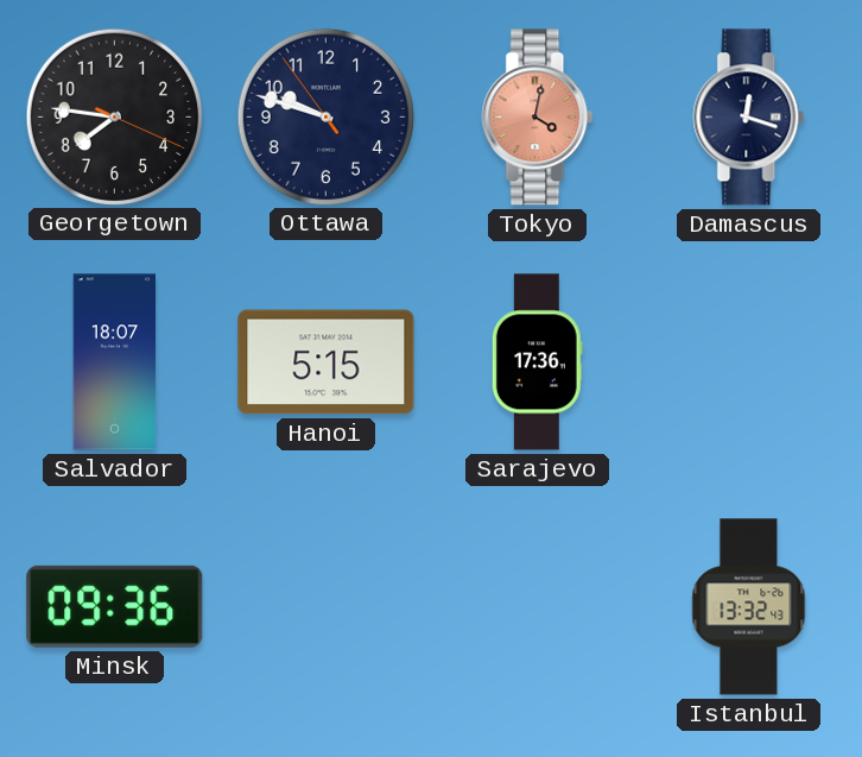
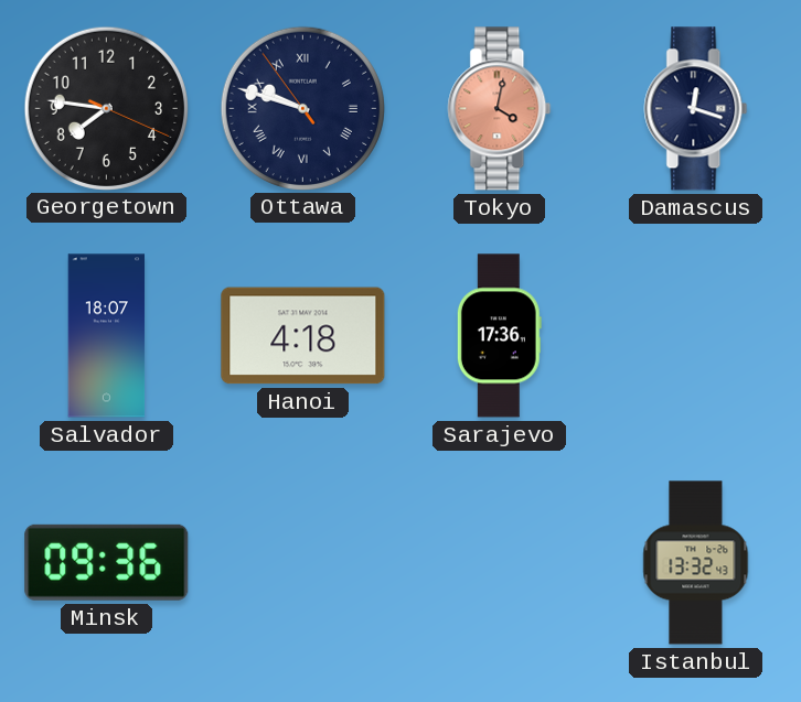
Ottawa numerals: Arabic -> Roman (302, 108)
Hanoi: 5:15 -> 4:18 (303, 336)
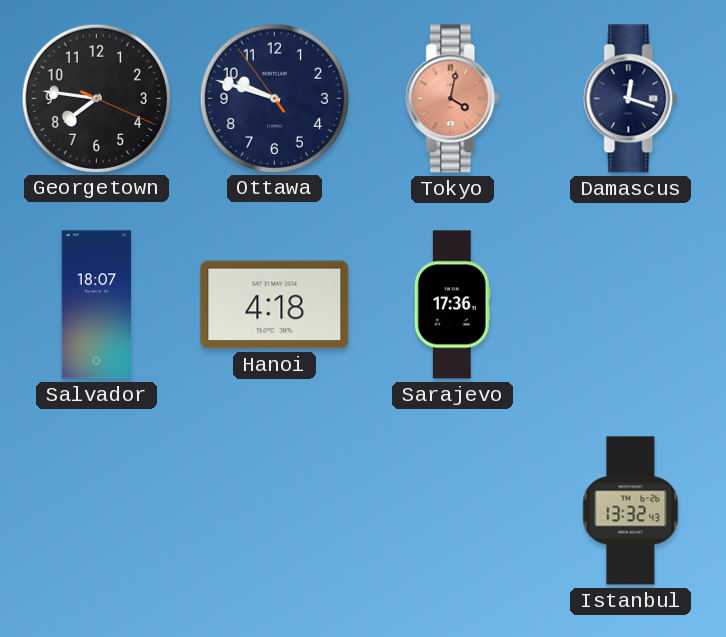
Ottawa numerals: Roman -> Arabic (274, 98)
Minsk: 09:36 -> none (107, 562)
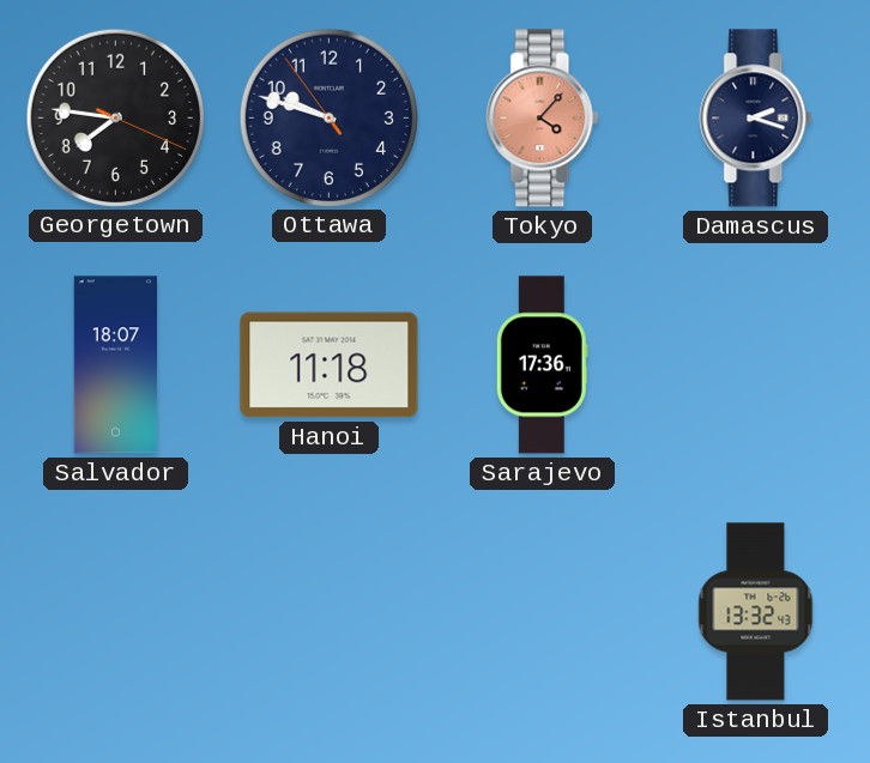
Tokyo: 4:02 -> 4:07 (543, 119)
Damascus: 12:18 -> 2:18 (756, 119)
Hanoi: 4:18 -> 11:18 (330, 365)
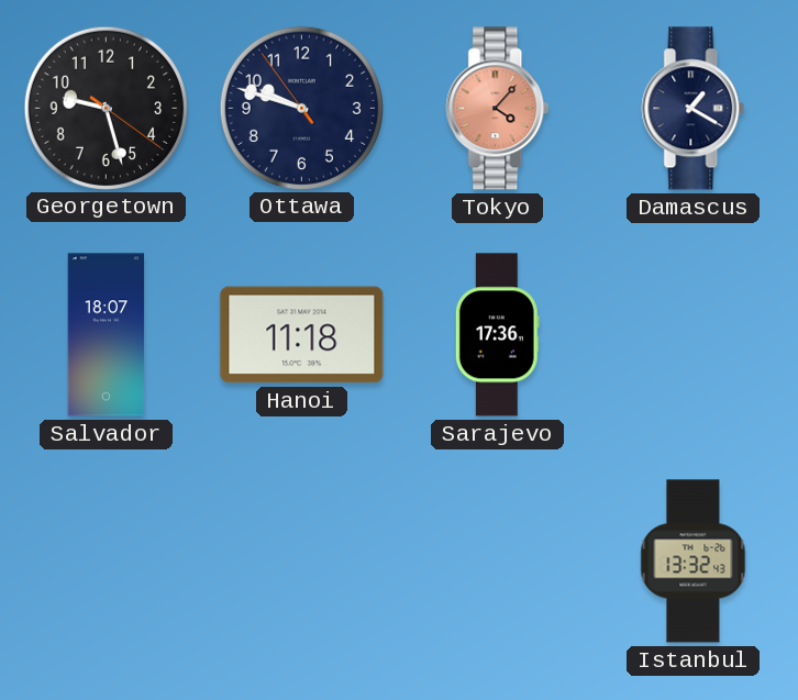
Georgetown: 7:46 -> 9:27 (106, 108)
Damascus: 2:18 -> 1:20 (694, 109)
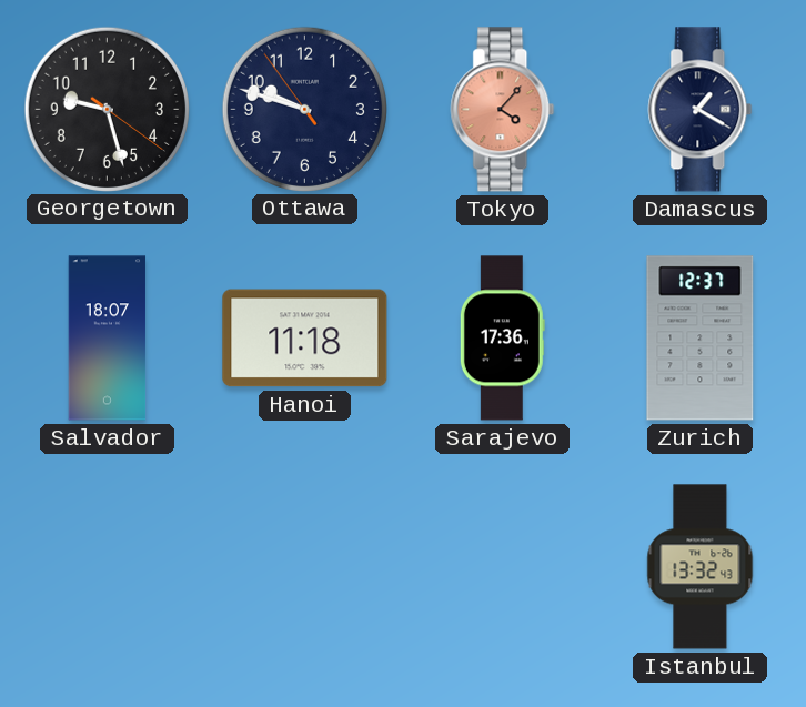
Zurich: none -> 12:37 (701, 339)
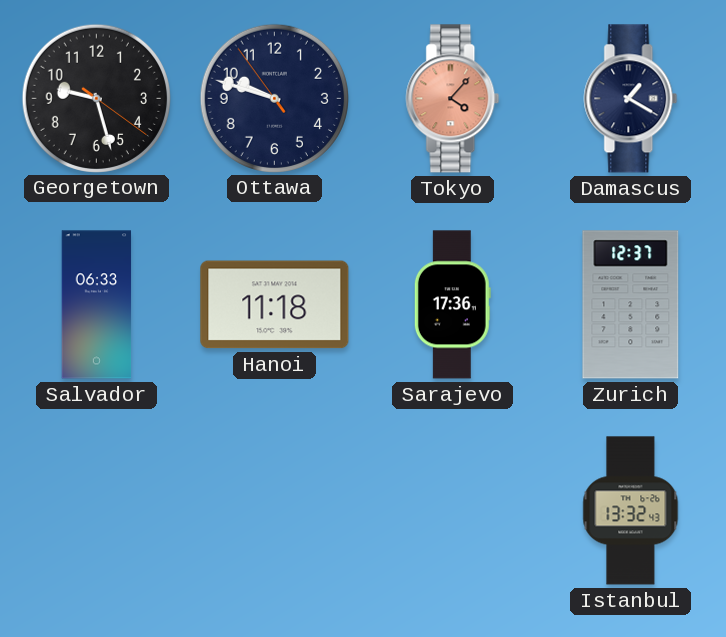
Salvador: 18:07 -> 06:33 (97, 305)
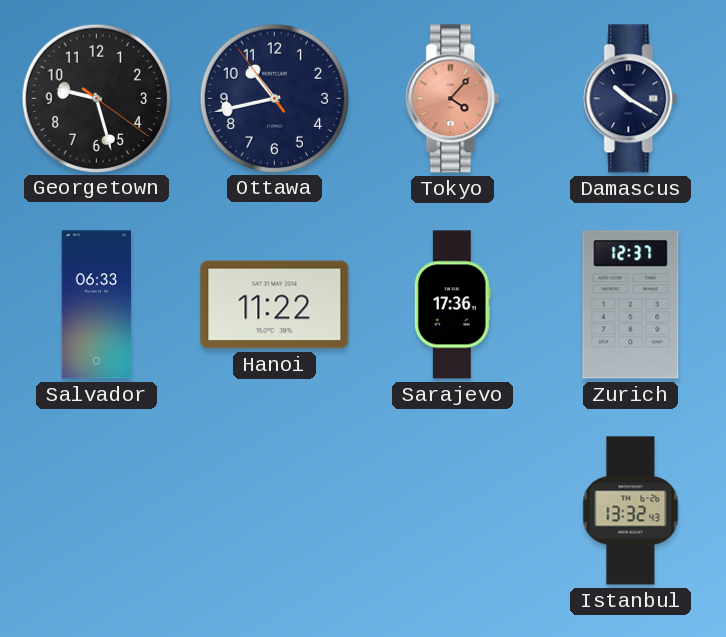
Ottawa: 9:47 -> 10:42 (274, 98)
Damascus: 1:20 -> 10:20 (631, 99)
Hanoi: 11:18 -> 11:22 (275, 305)
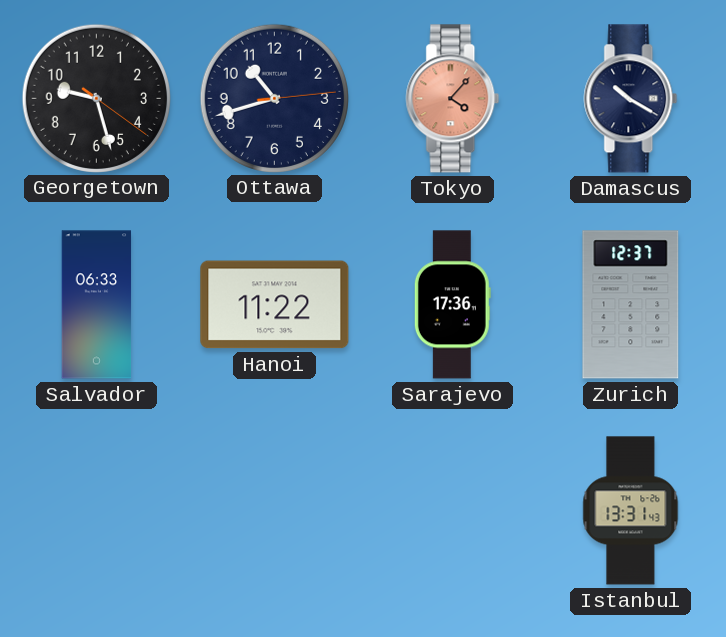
Ottawa: 10:42:54 -> 10:42:14 (274, 98)
Istanbul: 13:32 -> 13:31 (631, 511)
